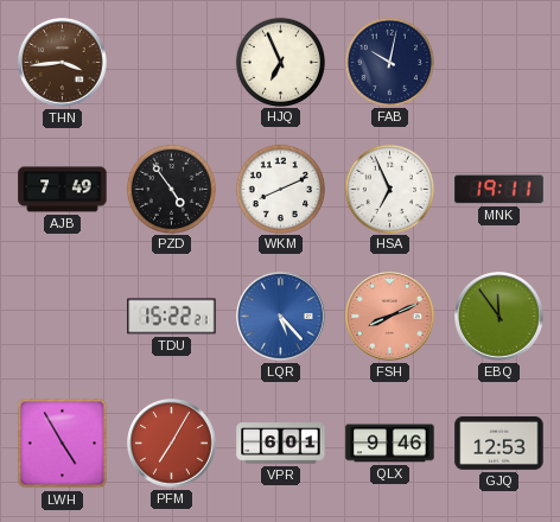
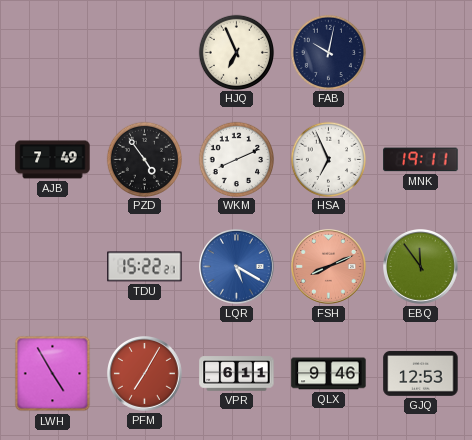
THN: 3:44 -> none (63, 63)
LQR: 5:23 -> 5:20 (237, 267)
VPR: 6:01 -> 6:11 (237, 374)
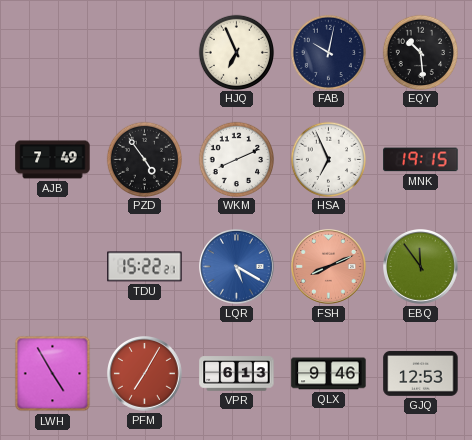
EQY: none -> 10:29 (420, 52)
MNK: 19:11 -> 19:15 (421, 160)
VPR: 6:11 -> 6:13 (237, 374)
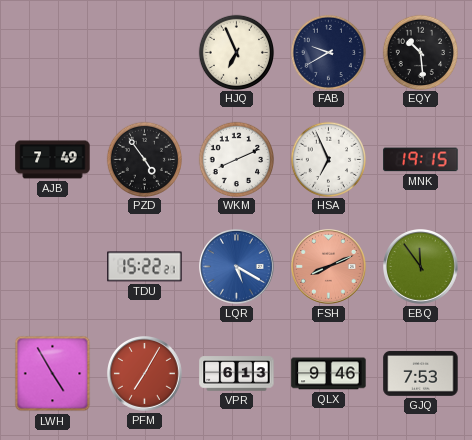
FAB: 10:02 -> 9:40 (328, 52)
GJQ: 12:53 -> 7:53 (421, 374)
